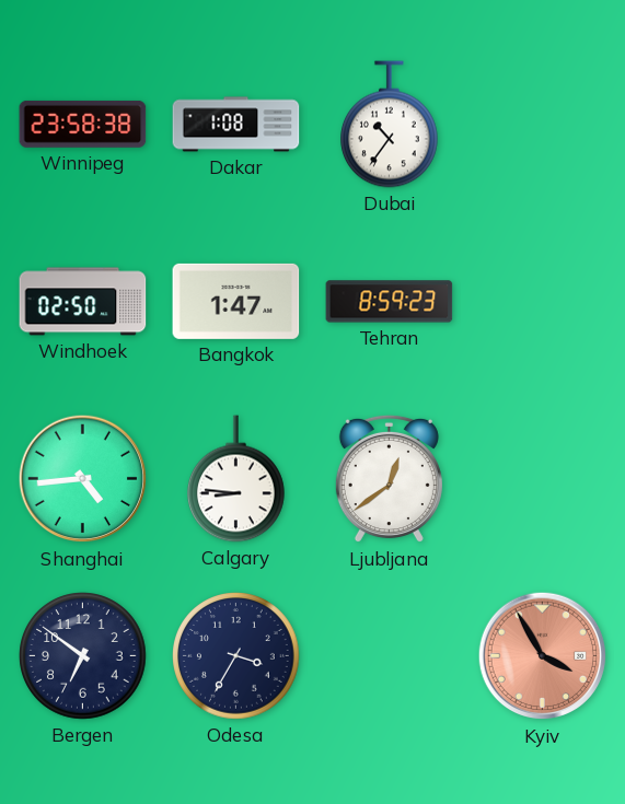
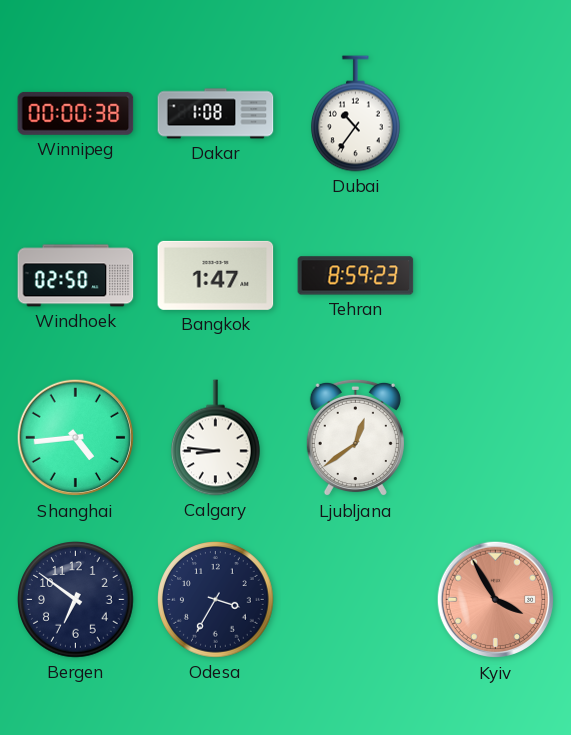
Winnipeg: 23:58 -> 00:00 (76, 113)
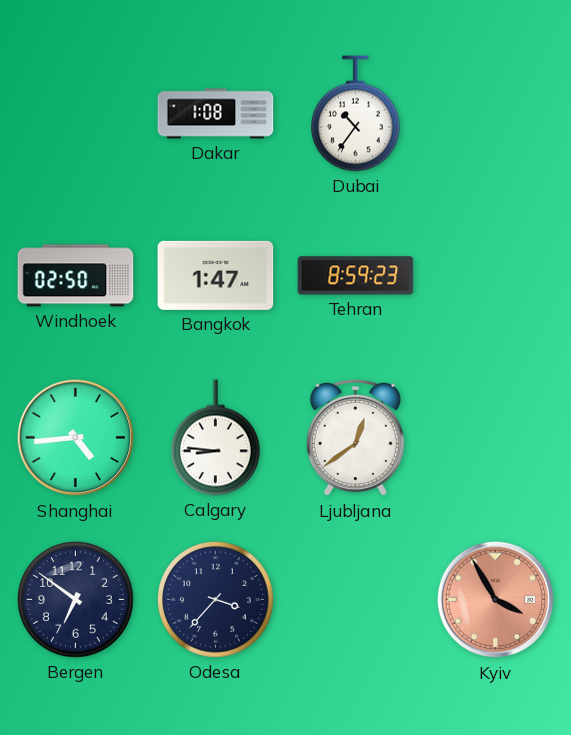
Winnipeg: 00:00 -> none (76, 113)
Odesa: 3:35 -> 3:37 (216, 600)
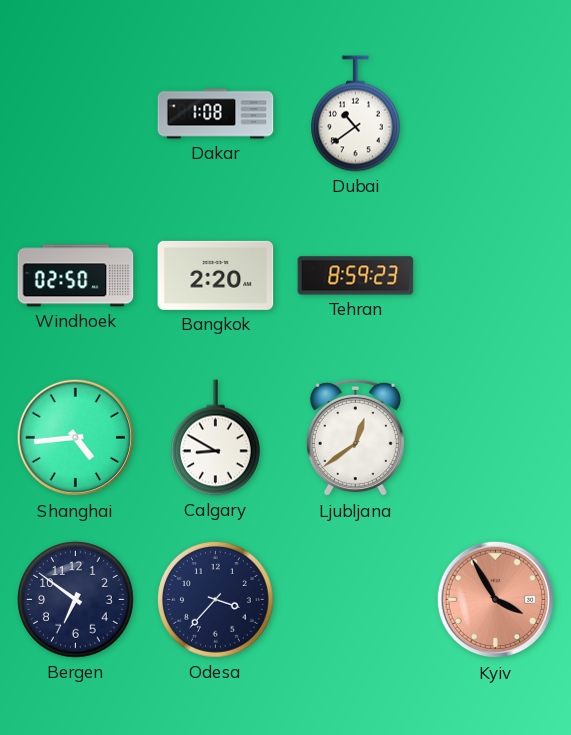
Dubai: 10:36 -> 10:39 (356, 114)
Bangkok: 1:47 -> 2:20 (216, 275)
Calgary: 8:46 -> 8:50 (216, 438)
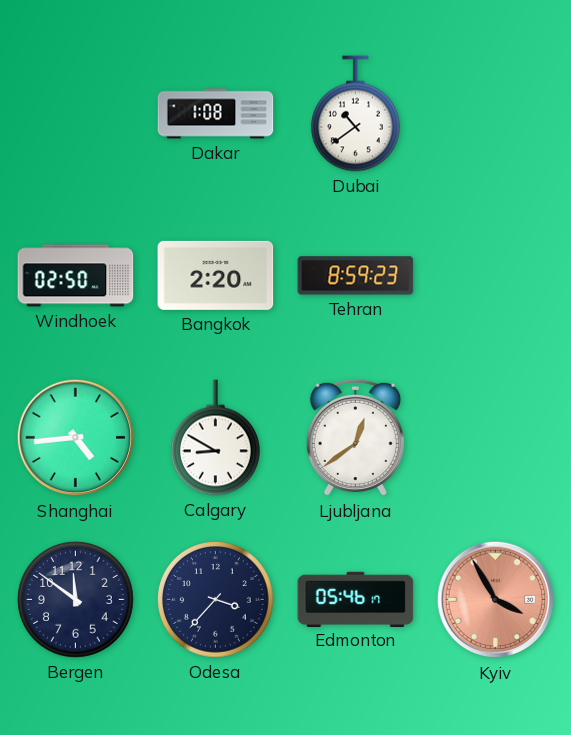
Bergen: 6:51 -> 11:51 (76, 600)
Edmonton: none -> 05:46 (356, 599)
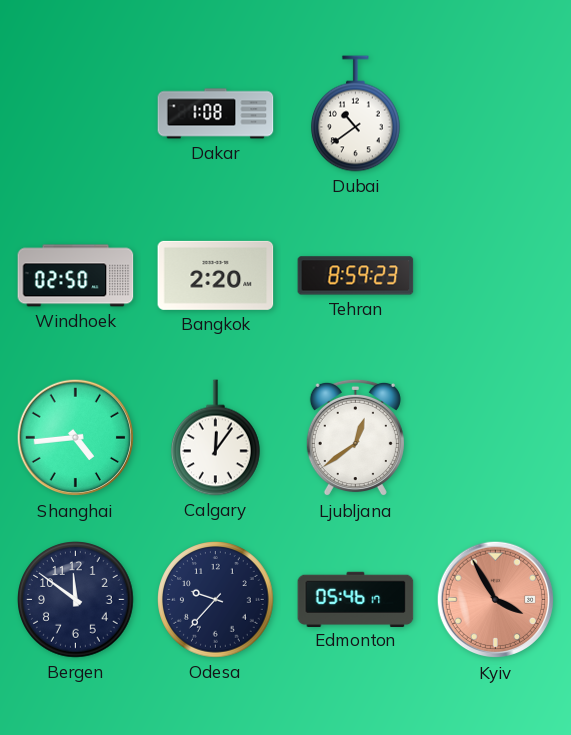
Calgary: 8:50 -> 12:06 (216, 438)
Odesa: 3:37 -> 9:37 (216, 600)
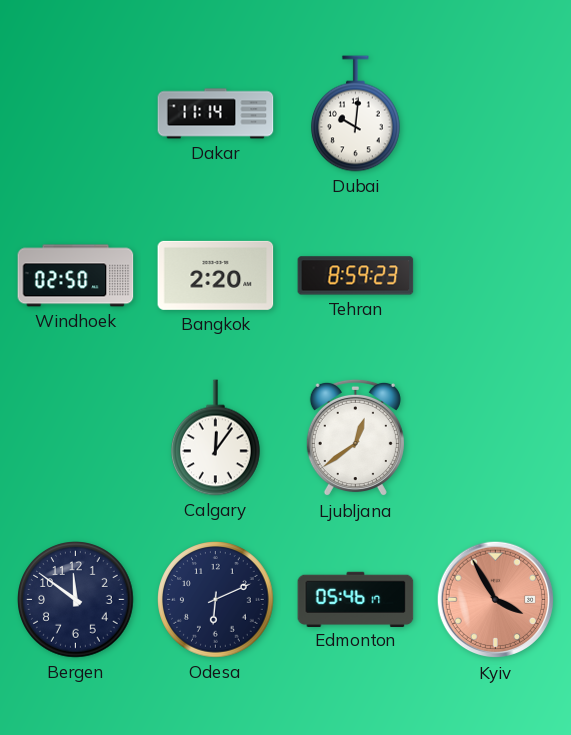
Dakar: 1:08 -> 11:14 (216, 114)
Dubai: 10:39 -> 10:01 (356, 114)
Shanghai: 4:44 -> none (76, 438)
Odesa: 9:37 -> 6:11 (216, 600)
